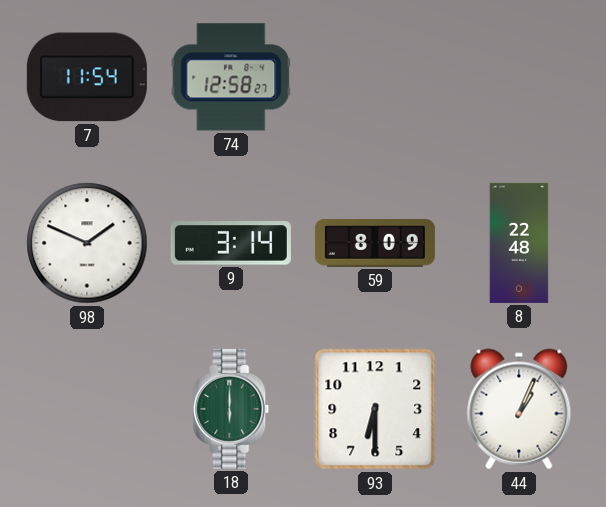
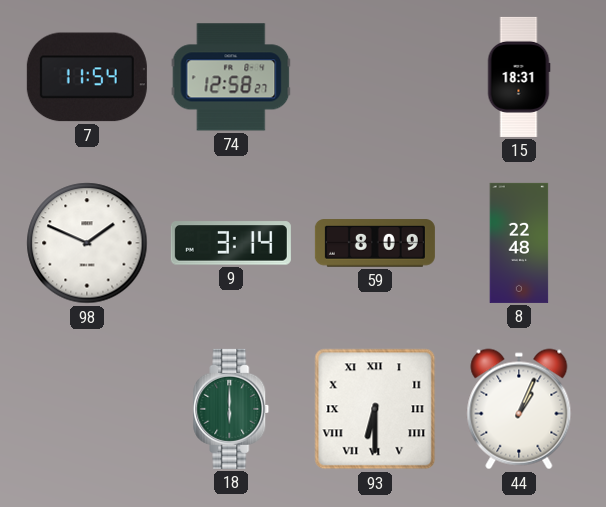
15: none -> 18:31 (519, 77)
93 numerals: Arabic -> Roman (375, 409)
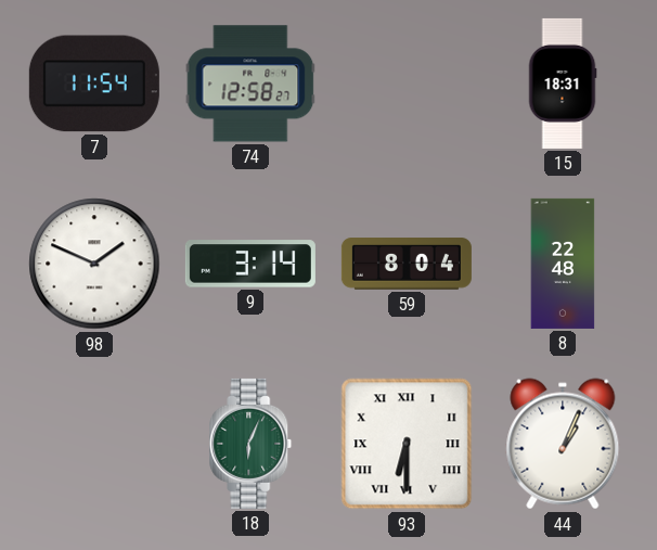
59: 8:09 -> 8:04 (407, 264)
18: 6:00 -> 6:04 (250, 444)
